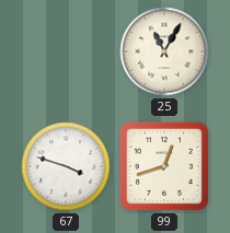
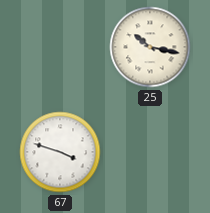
25: 11:05 -> 10:17 (150, 47)
99: 12:42 -> none (164, 166)
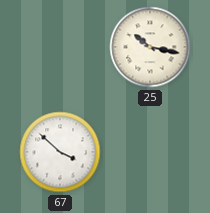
67: 3:48 -> 3:52 (60, 152)
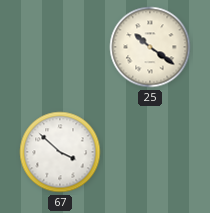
25: 10:17 -> 10:21 (150, 47)
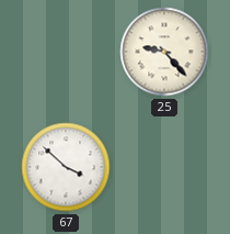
25: 10:21 -> 9:23 (164, 52)
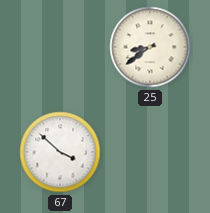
25: 9:23 -> 8:39 (150, 47)
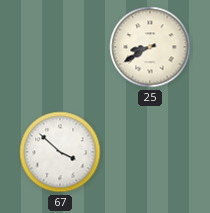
25: 8:39 -> 8:40 (150, 47)
